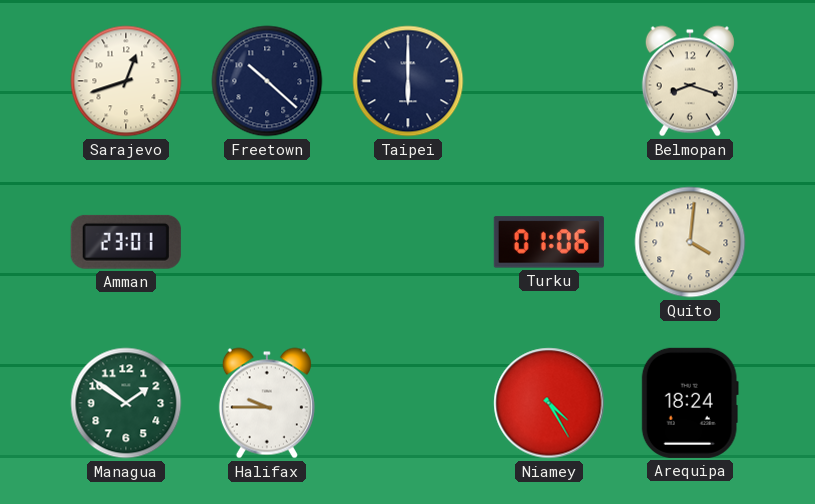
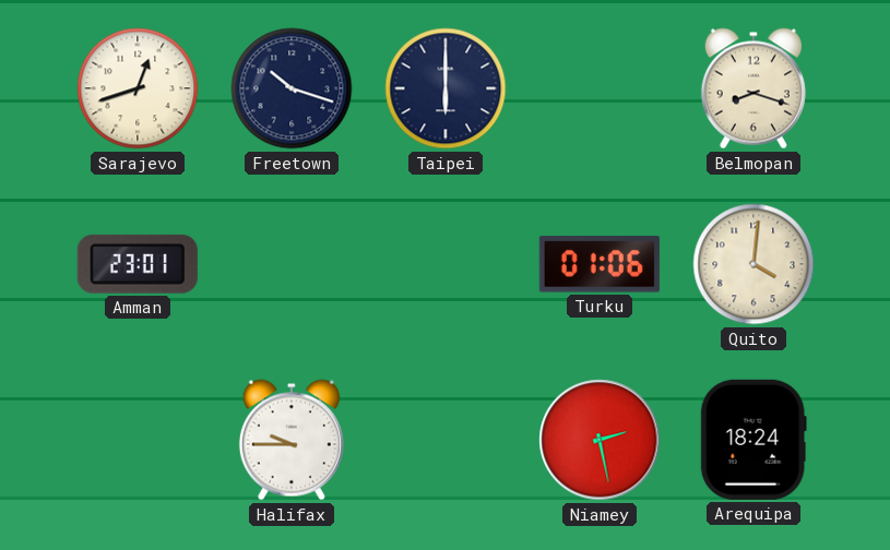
Freetown: 10:22 -> 10:18 (292, 88)
Managua: 1:51 -> none (126, 403)
Niamey: 4:25 -> 2:28 (600, 440)
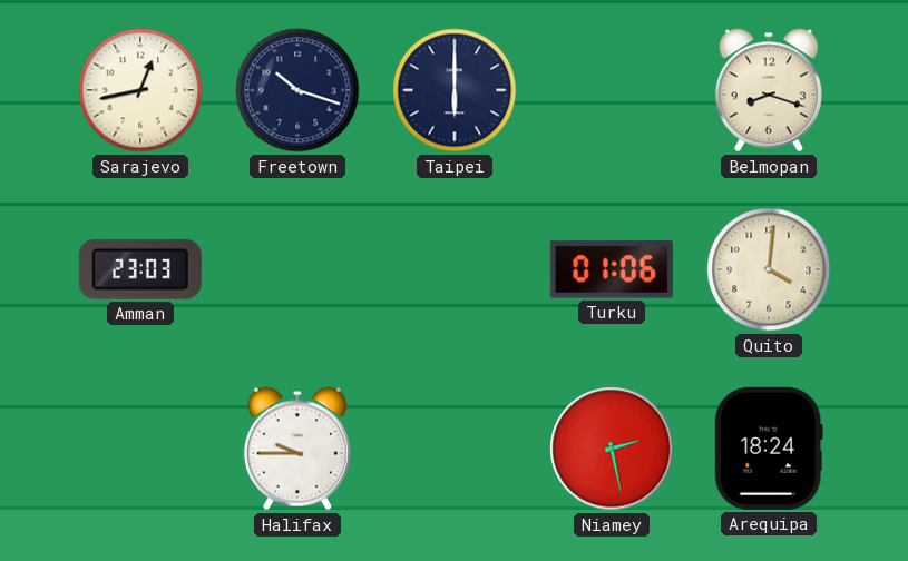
Sarajevo: 12:42 -> 12:43 (140, 90)
Amman: 23:01 -> 23:03 (140, 269)
